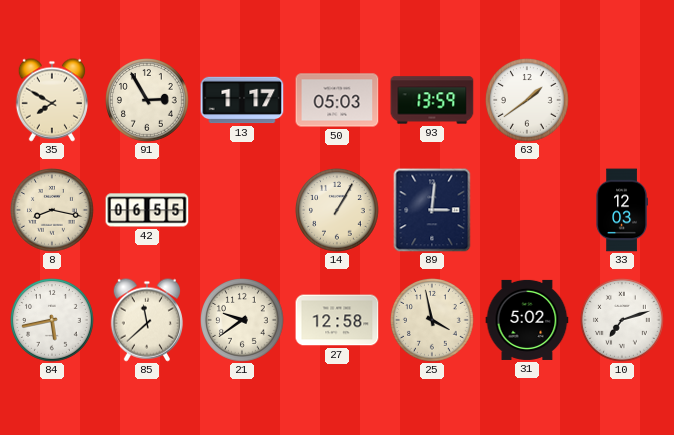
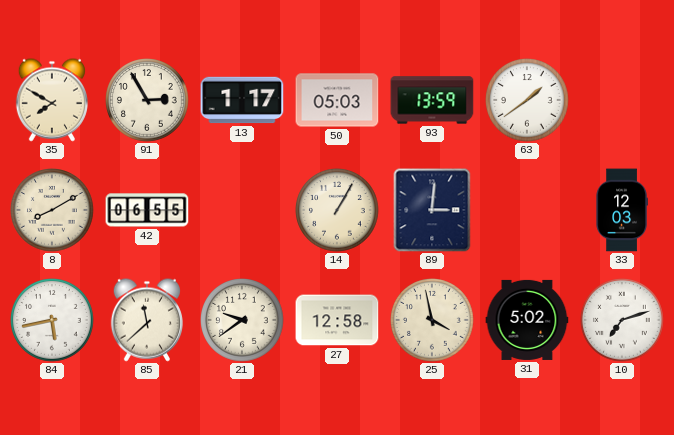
8: 8:17 -> 8:10 (53, 211)
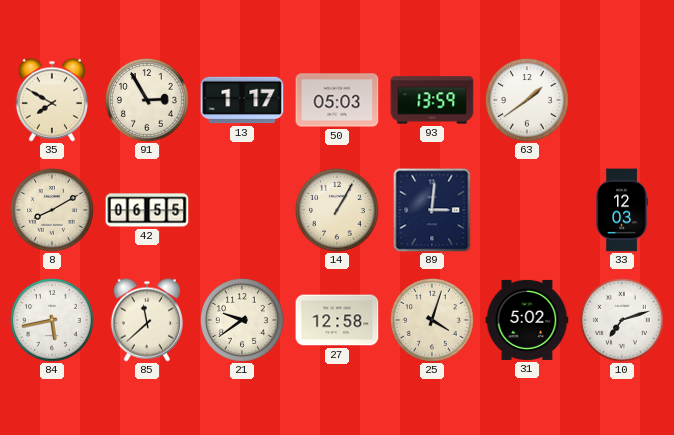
25: 3:58 -> 4:03 (433, 321)
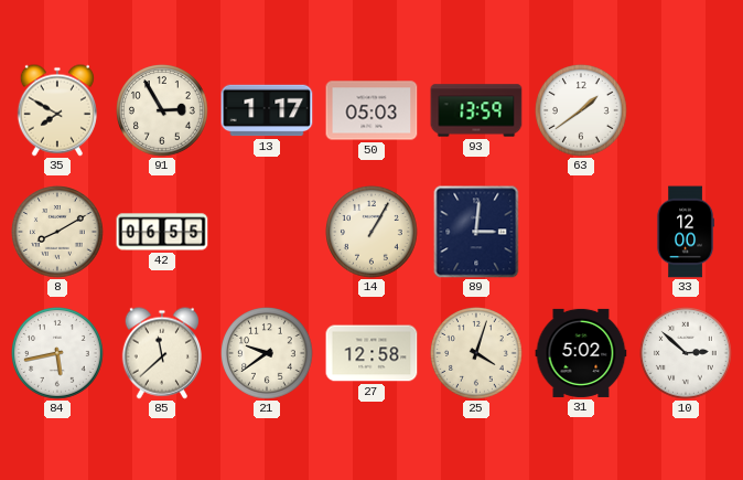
33: 12:03 -> 12:00 (686, 232)
10: 7:12 -> 2:52 (687, 354)
